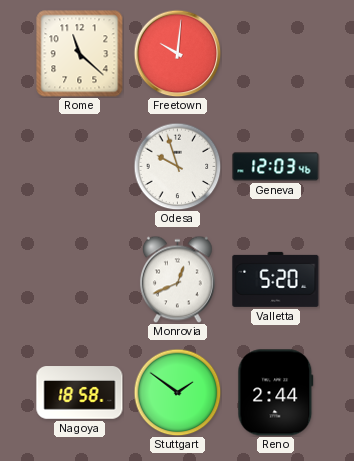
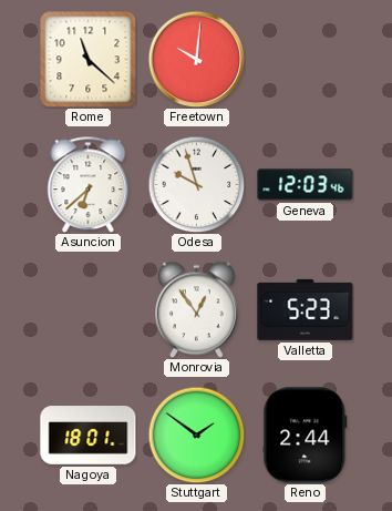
Asuncion: none -> 6:38 (89, 184)
Monrovia: 12:41 -> 12:54 (196, 309)
Valletta: 5:20 -> 5:23 (306, 309)
Nagoya: 18:58 -> 18:01 (89, 436)
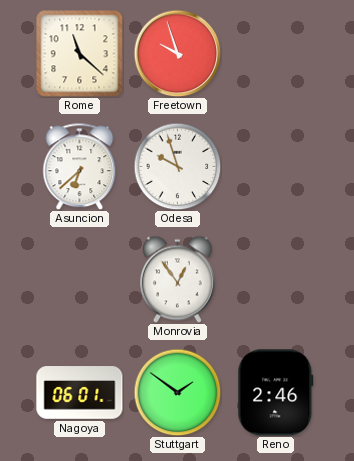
Freetown: 10:01 -> 9:57 (177, 53)
Geneva: 12:03 -> none (306, 185)
Valletta: 5:23 -> none (306, 309)
Nagoya: 18:01 -> 06:01 (80, 393)
Reno: 2:44 -> 2:46 (276, 393)
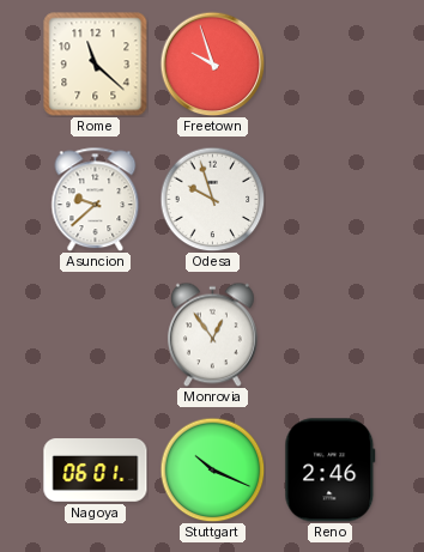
Asuncion: 6:38 -> 9:38 (96, 199)
Stuttgart: 1:51 -> 10:19 (212, 469)
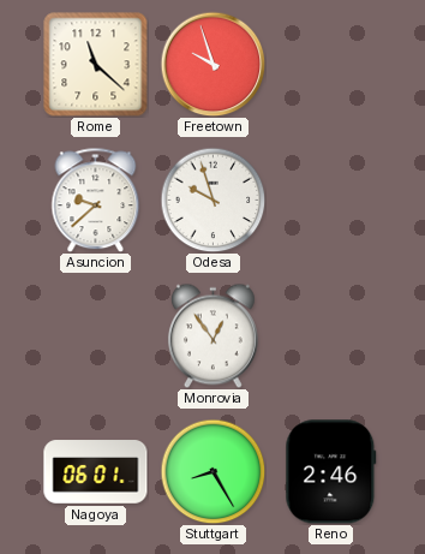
Stuttgart: 10:19 -> 8:25 (212, 471)
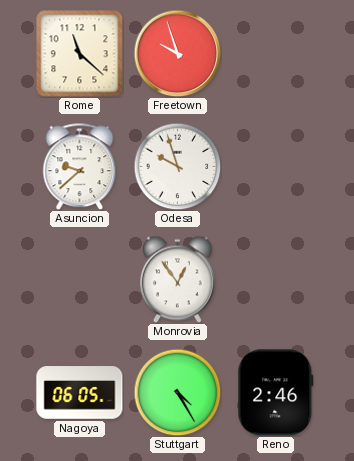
Nagoya: 06:01 -> 06:05 (80, 393)
Stuttgart: 8:25 -> 4:25 (177, 392)
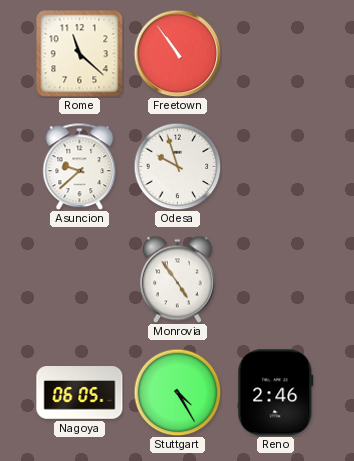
Freetown: 9:57 -> 10:54 (177, 53)
Monrovia: 12:54 -> 4:54 (177, 279)
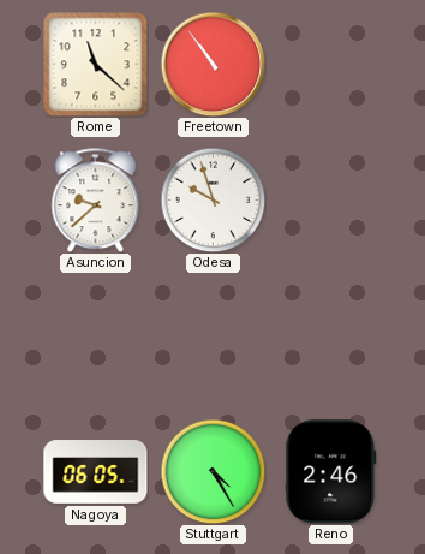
Monrovia: 4:54 -> none (177, 279)
